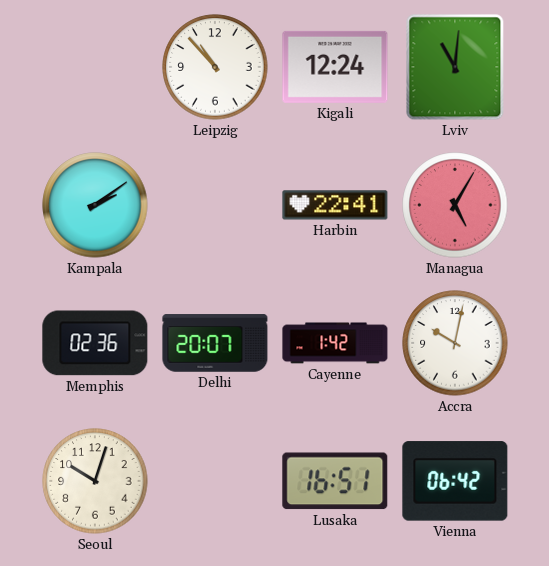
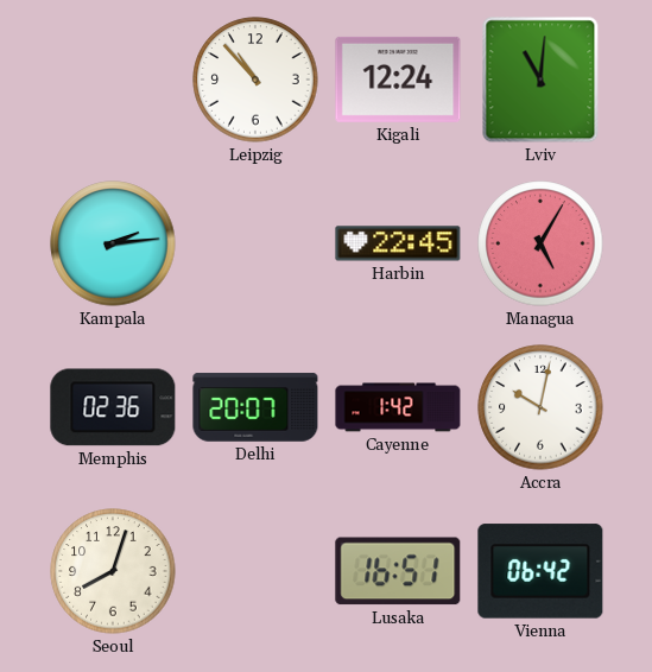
Kampala: 2:09 -> 2:14 (113, 243)
Harbin: 22:41 -> 22:45 (398, 243)
Seoul: 10:03 -> 8:03 (113, 571)
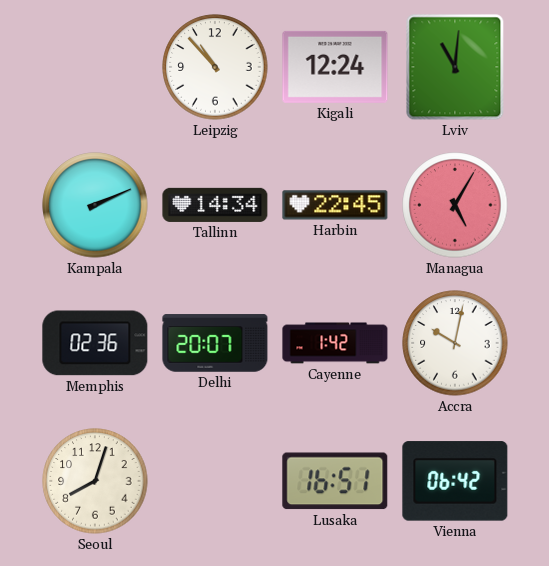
Kampala: 2:14 -> 2:11 (95, 205)
Tallinn: none -> 14:34 (215, 205)
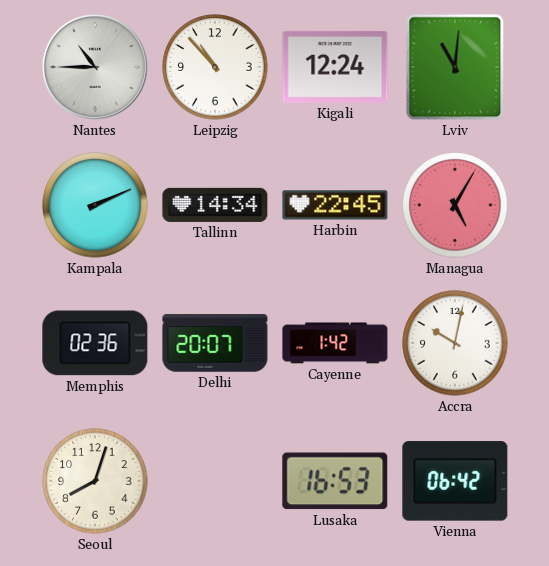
Nantes: none -> 10:45 (95, 67)
Lusaka: 16:51 -> 16:53 (335, 481)
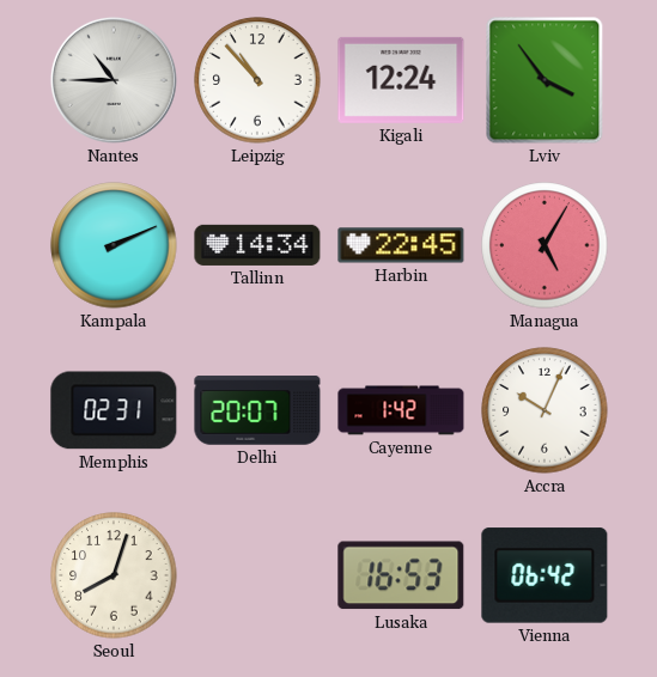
Lviv: 11:01 -> 3:54 (545, 80)
Memphis: 02:36 -> 02:31 (114, 410)
Accra: 10:02 -> 10:04 (545, 410)
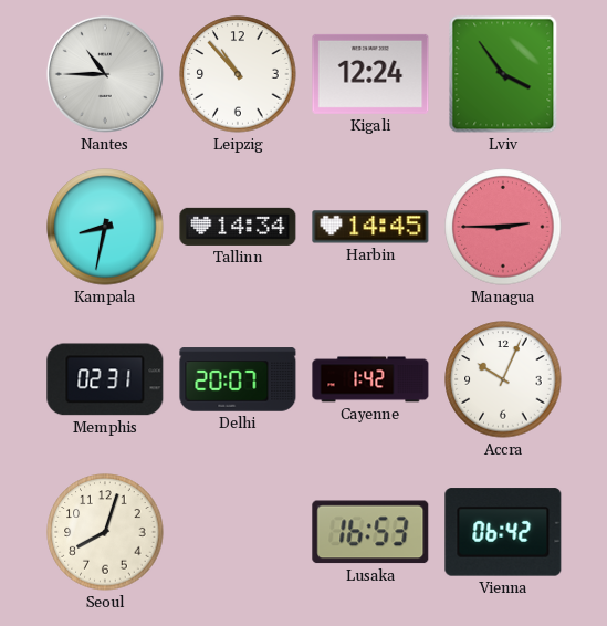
Kampala: 2:11 -> 8:32 (105, 227)
Harbin: 22:45 -> 14:45 (370, 227)
Managua: 5:05 -> 2:45 (503, 227)
